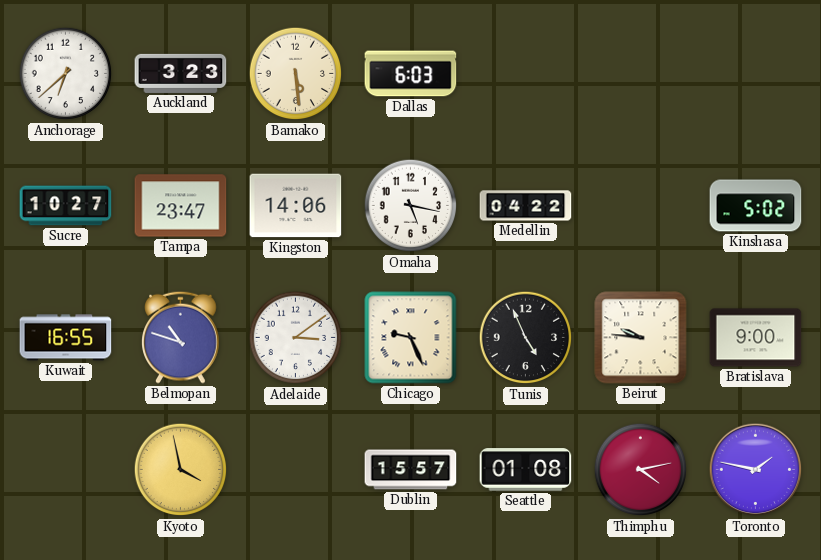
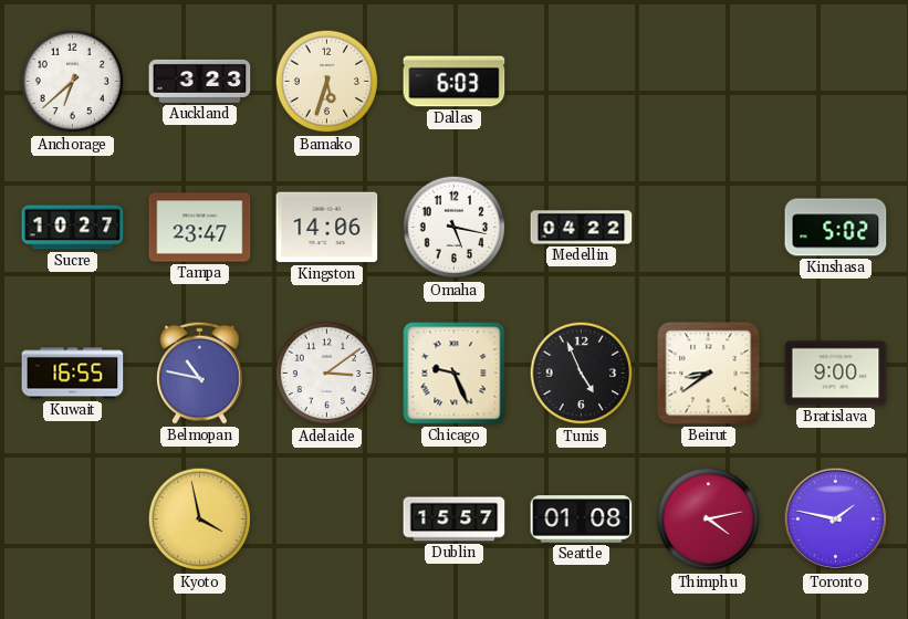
Bamako: 5:29 -> 5:33 (327, 82)
Belmopan: 10:48 -> 10:47 (200, 373)
Beirut: 9:46 -> 8:39 (709, 374)
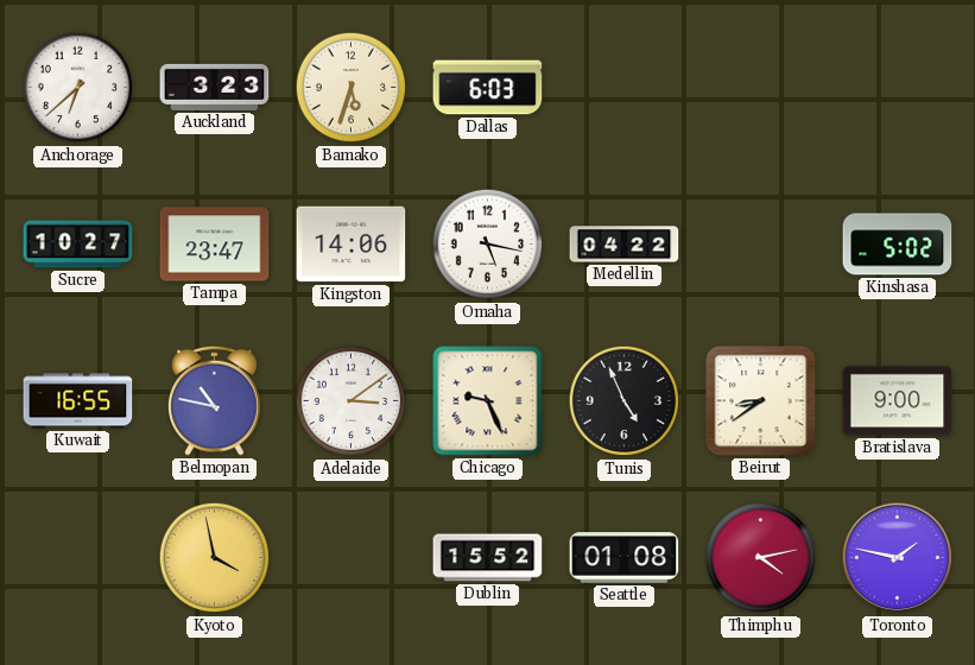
Dublin: 15:57 -> 15:52 (488, 558)
